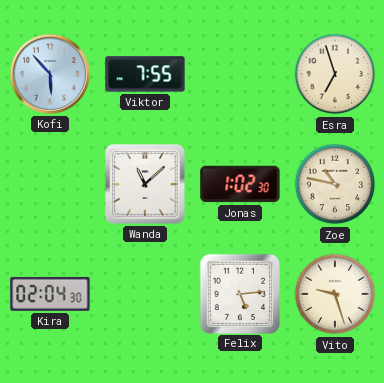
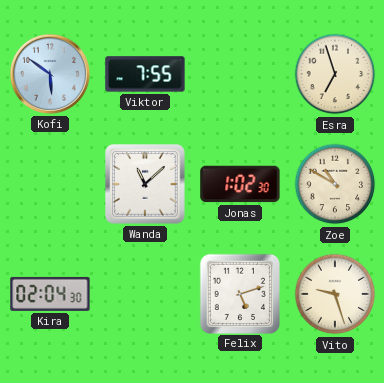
Kofi: 5:53 -> 5:51 (50, 74)
Zoe: 10:47 -> 10:50 (335, 184)
Felix: 5:14 -> 5:12 (239, 293)
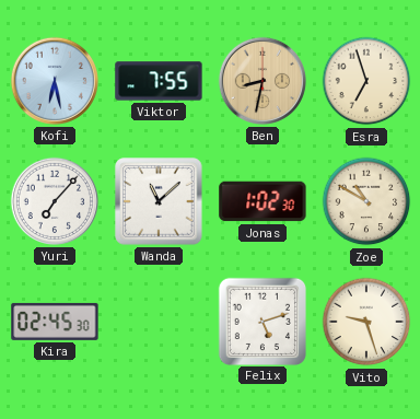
Kofi: 5:51 -> 6:28 (55, 81)
Ben: none -> 8:32 (262, 81)
Yuri: none -> 7:07 (55, 201)
Kira: 02:04 -> 02:45 (55, 322)
